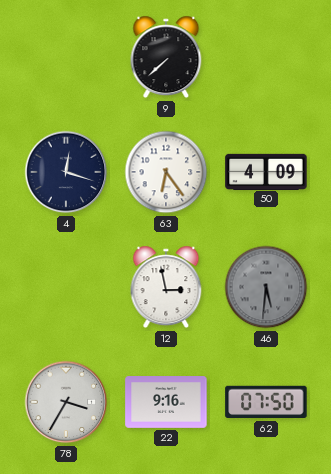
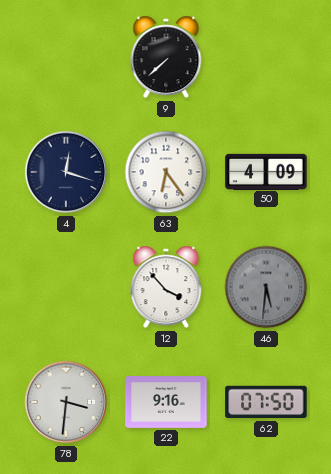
12: 2:58 -> 3:53 (166, 287)
78: 3:35 -> 3:31 (66, 402)
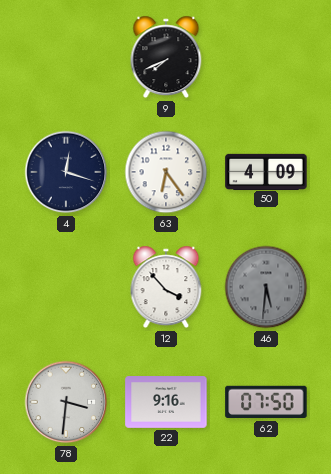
9: 7:38 -> 7:41 (166, 57)
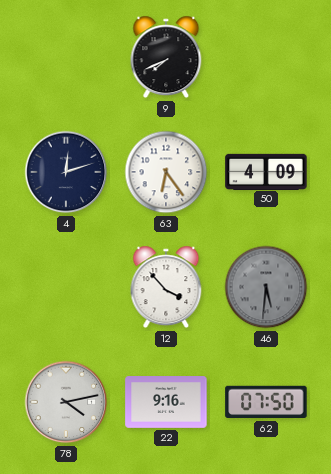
4: 12:18 -> 12:12 (66, 172)
78: 3:31 -> 4:13 (66, 402)
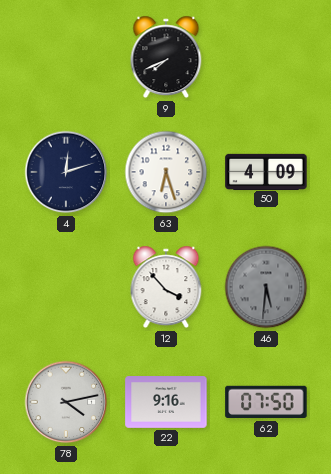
63: 6:24 -> 6:27 (166, 172)
